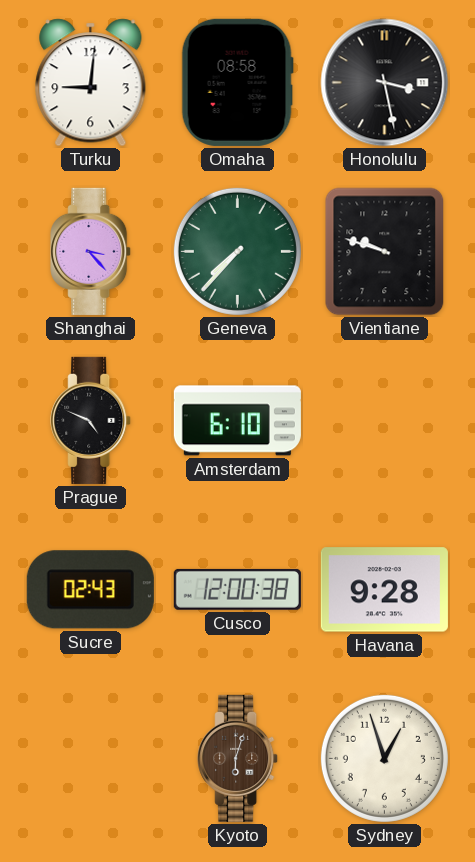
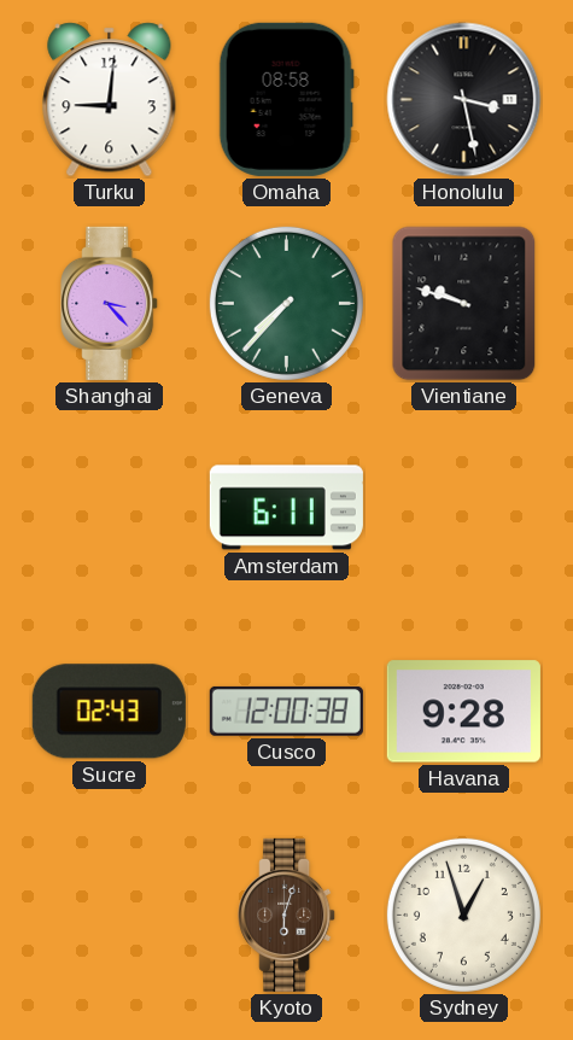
Prague: 4:49 -> none (91, 420)
Amsterdam: 6:10 -> 6:11 (286, 508)
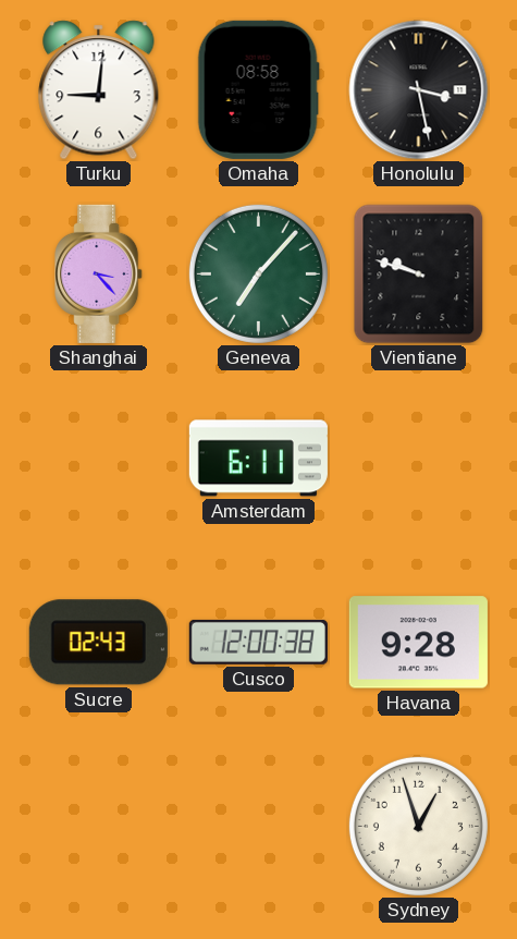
Geneva: 7:37 -> 7:07 (258, 273)
Kyoto: 6:03 -> none (287, 915)
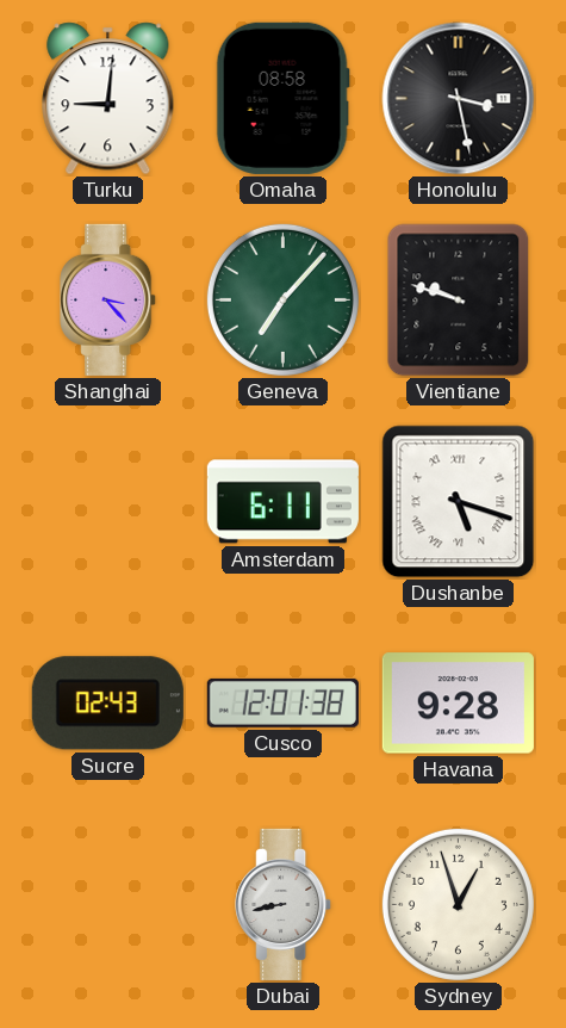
Dushanbe: none -> 5:18 (459, 502)
Cusco: 12:00 -> 12:01 (282, 702)
Dubai: none -> 8:43 (284, 904)
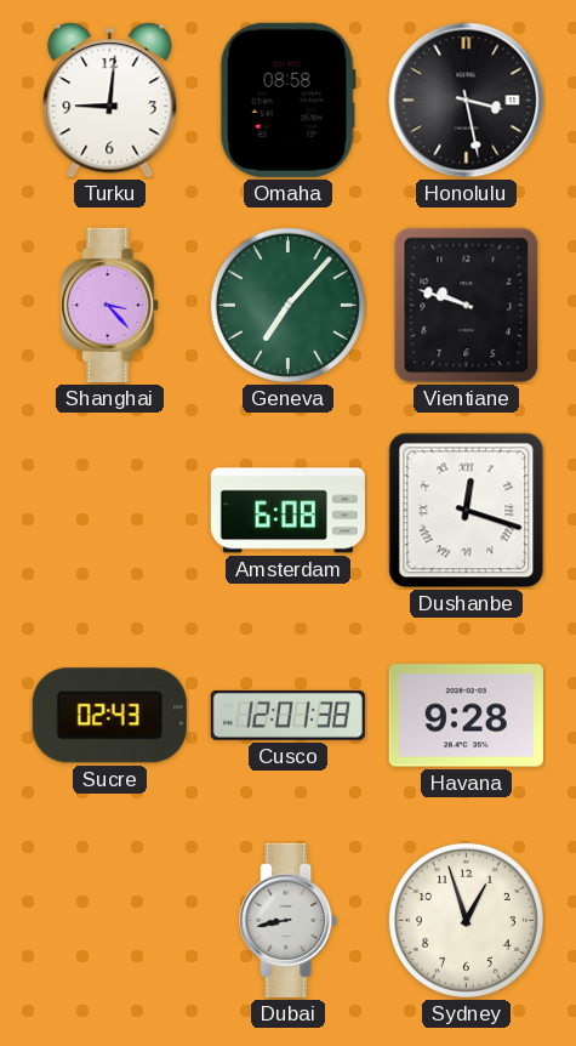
Amsterdam: 6:11 -> 6:08 (287, 511)
Dushanbe: 5:18 -> 12:18 (467, 511)
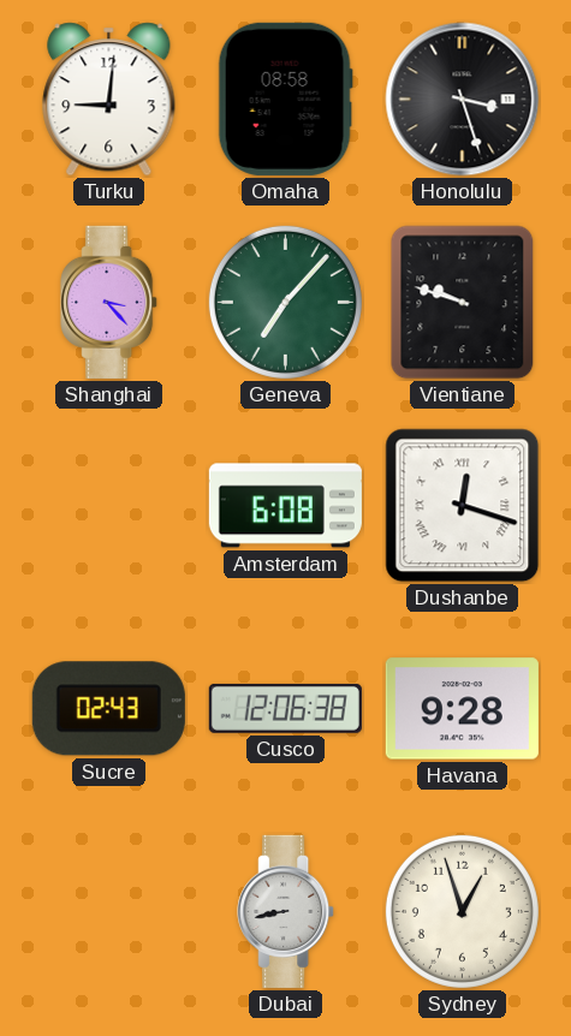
Honolulu: 3:28 -> 3:27 (463, 100)
Cusco: 12:01 -> 12:06 (285, 708)
